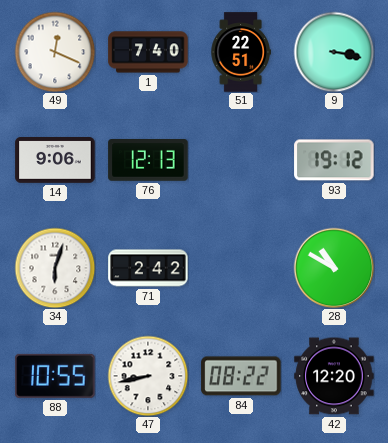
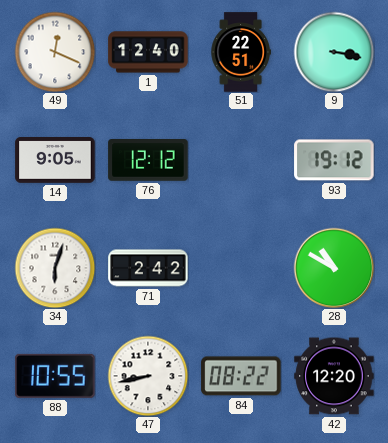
1: 7:40 -> 12:40 (148, 52)
14: 9:06 -> 9:05 (55, 161)
76: 12:13 -> 12:12 (148, 160)
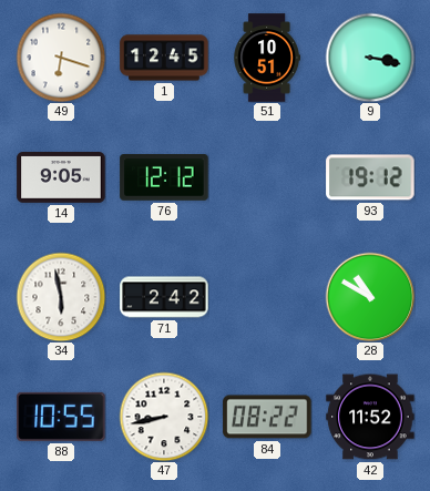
49: 12:19 -> 6:18 (61, 58)
1: 12:40 -> 12:45 (164, 58)
51: 22:51 -> 10:51 (267, 58)
34: 6:03 -> 5:58 (61, 297)
42: 12:20 -> 11:52 (370, 417)
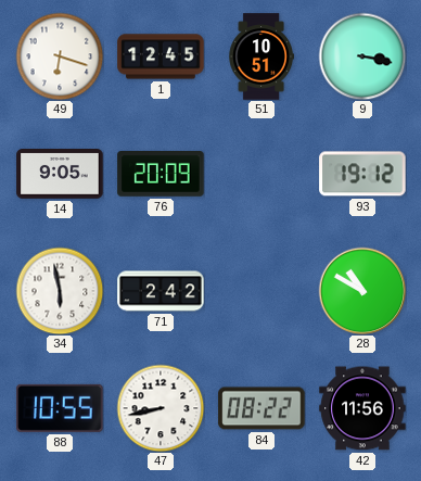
76: 12:12 -> 20:09 (161, 174)
42: 11:52 -> 11:56 (362, 408)
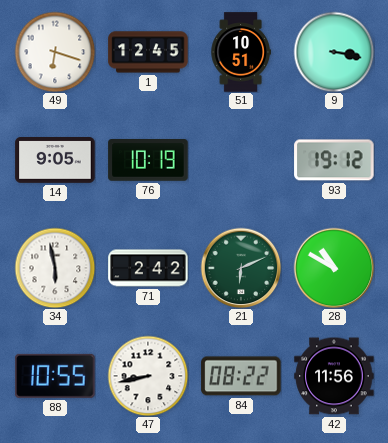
76: 20:09 -> 10:19 (148, 160)
21: none -> 6:11 (241, 268)
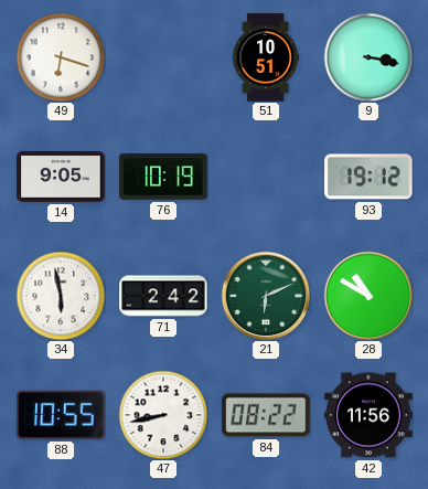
1: 12:45 -> none (148, 52)
